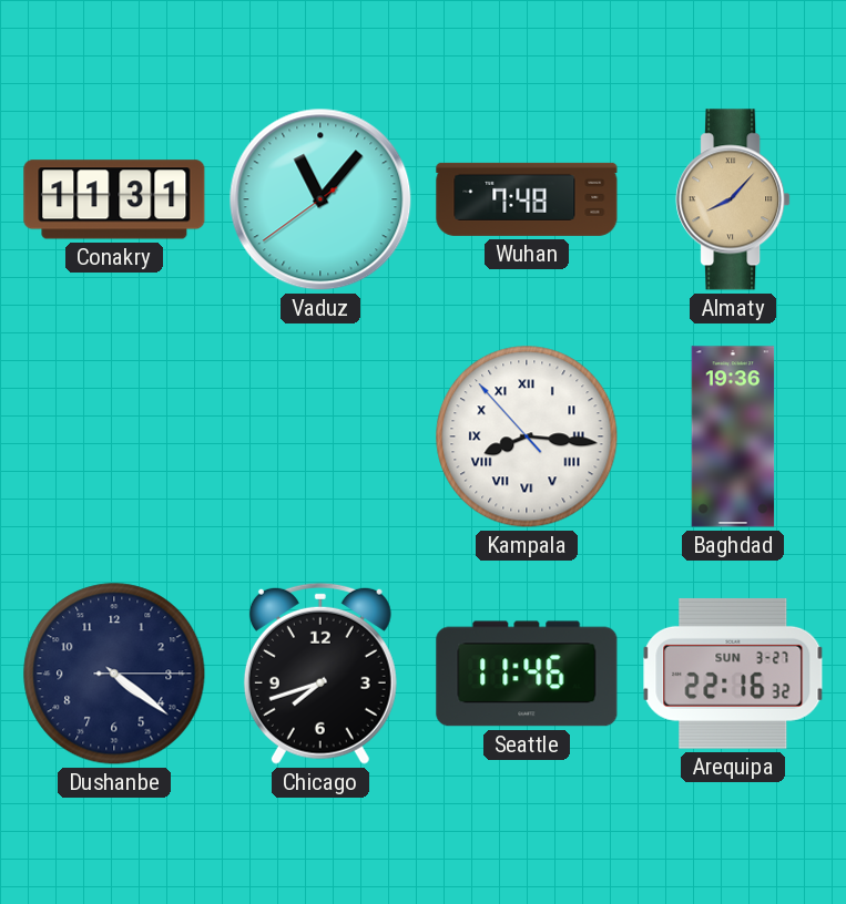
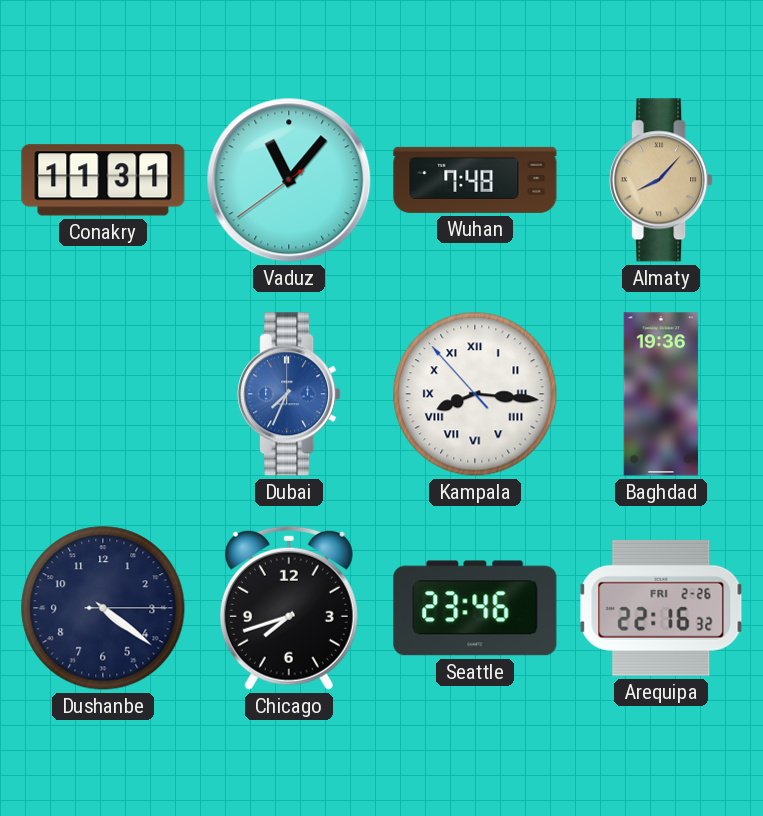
Dubai: none -> 7:34 (289, 394)
Seattle: 11:46 -> 23:46 (475, 608)
Arequipa date: SUN 3-27 -> FRI 2-26 (661, 608)
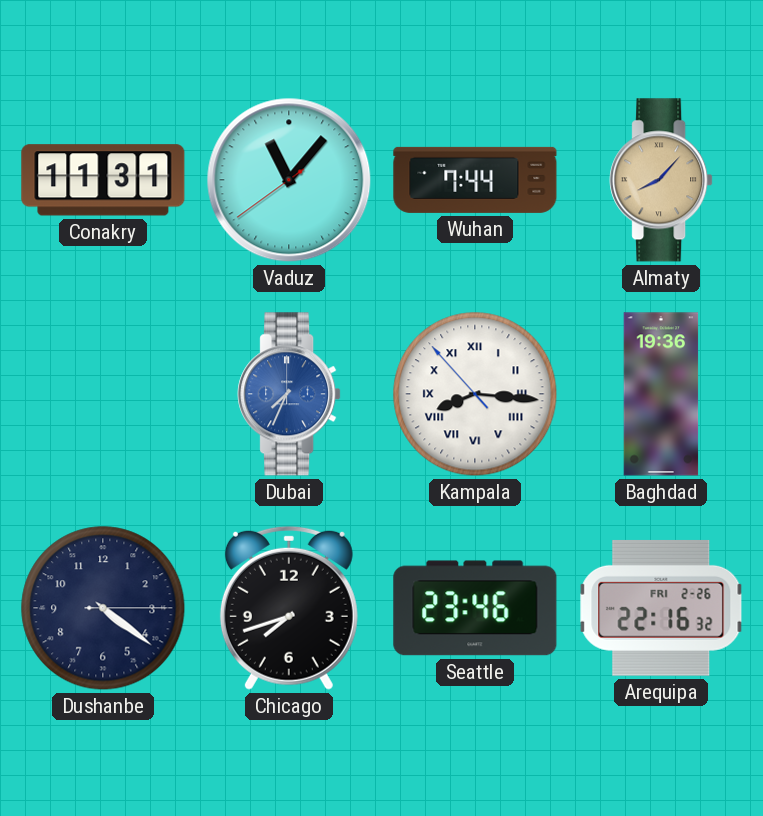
Wuhan: 7:48 -> 7:44 (475, 180)
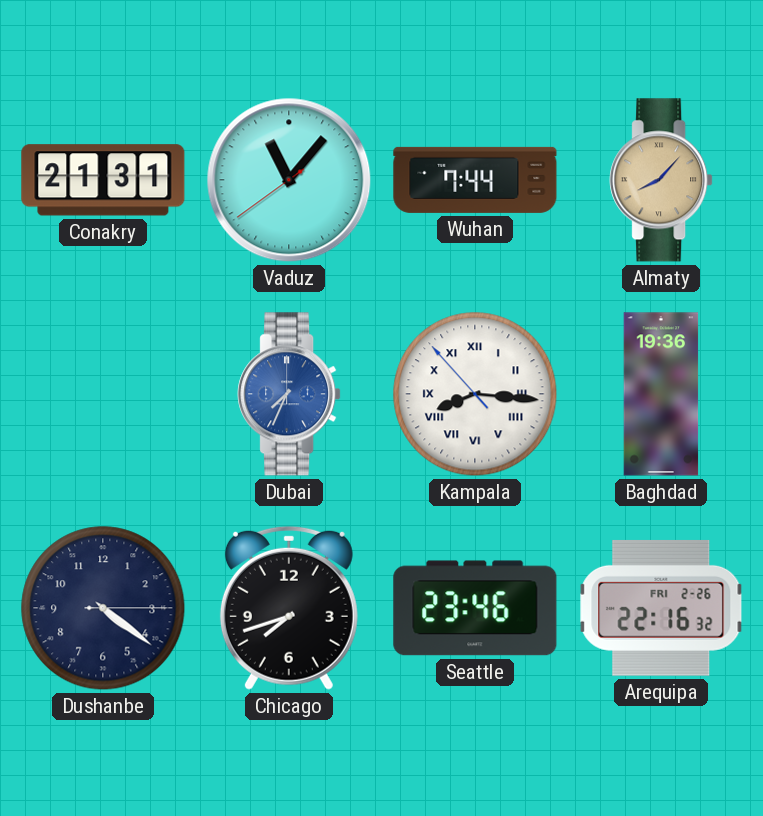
Conakry: 11:31 -> 21:31 (103, 180)
